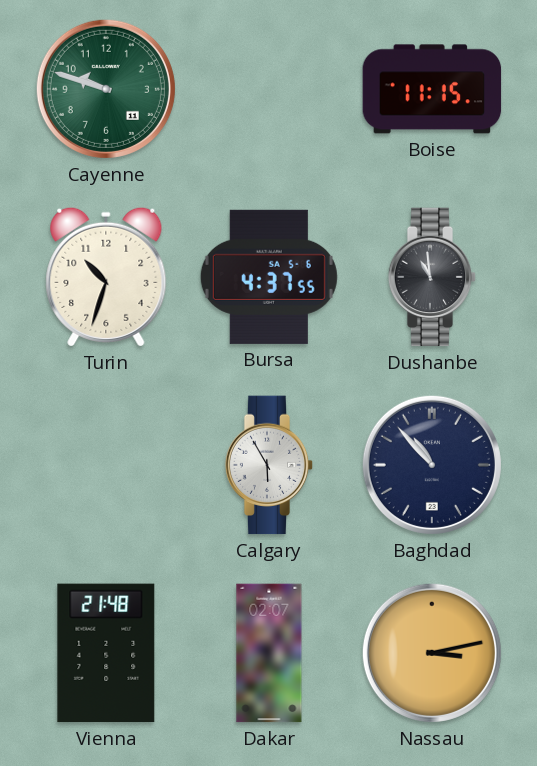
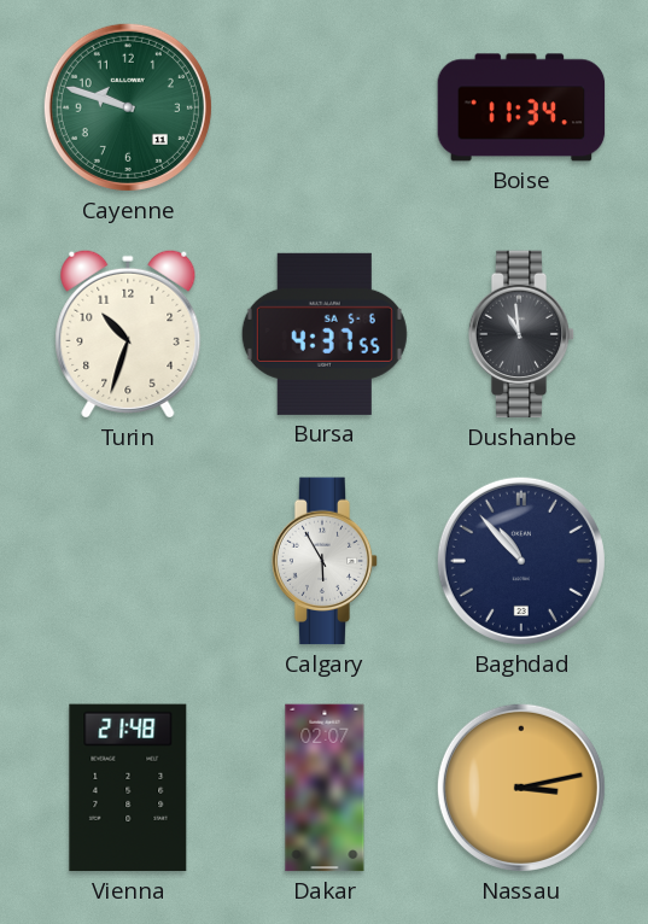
Boise: 11:15 -> 11:34 (521, 107)
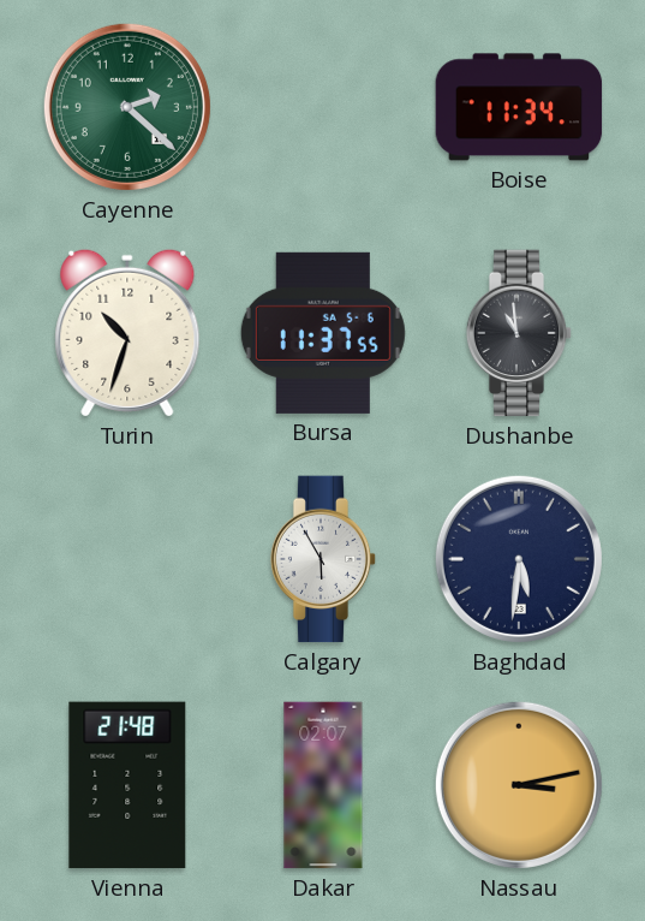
Cayenne: 9:48 -> 2:22 (127, 107)
Bursa: 4:37 -> 11:37 (323, 333)
Baghdad: 10:53 -> 5:31 (519, 559)
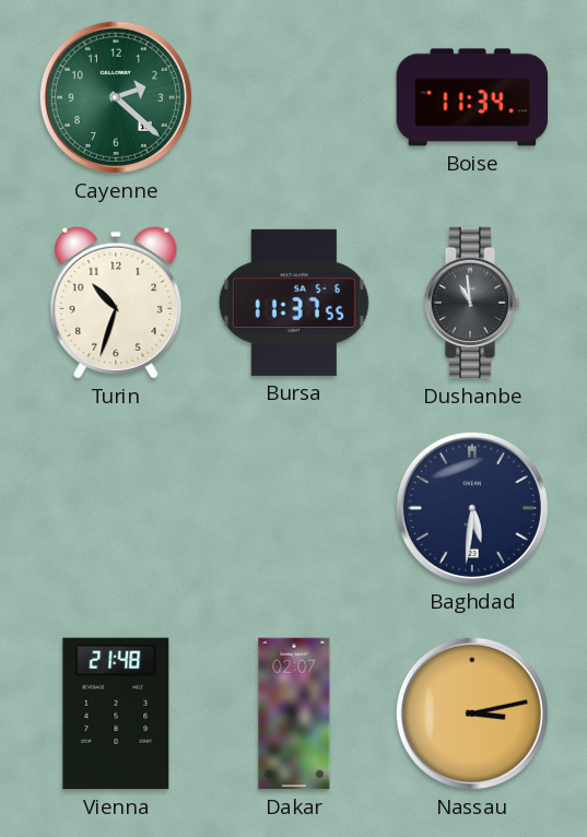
Calgary: 5:55 -> none (323, 559)
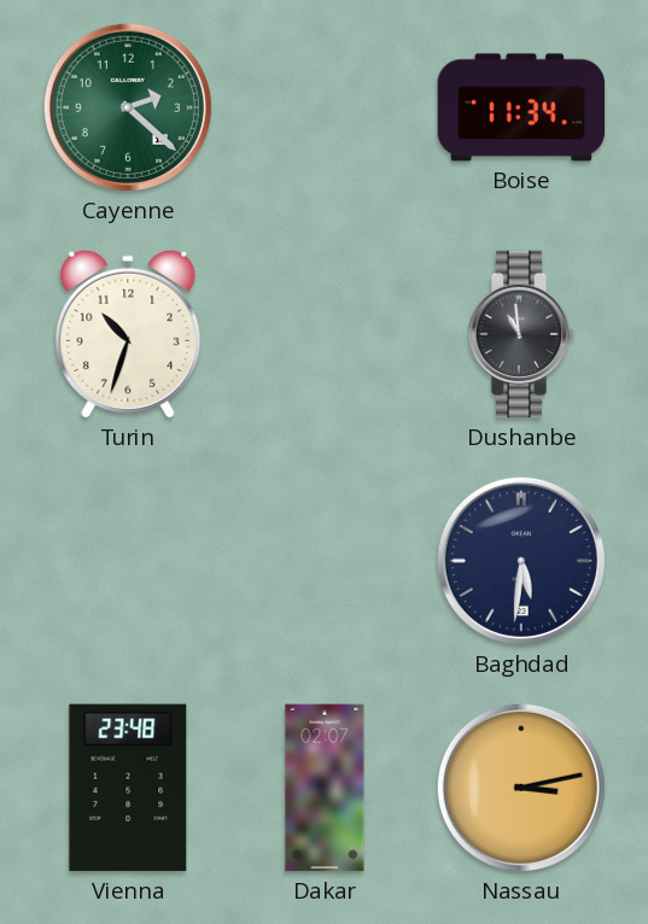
Bursa: 11:37 -> none (294, 303)
Vienna: 21:48 -> 23:48 (128, 788)
